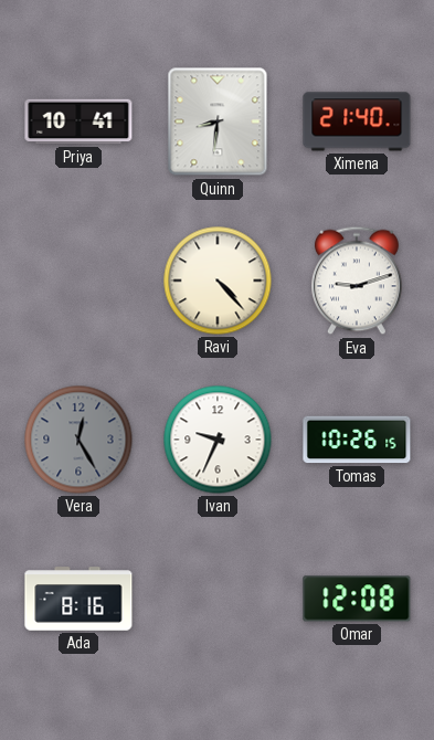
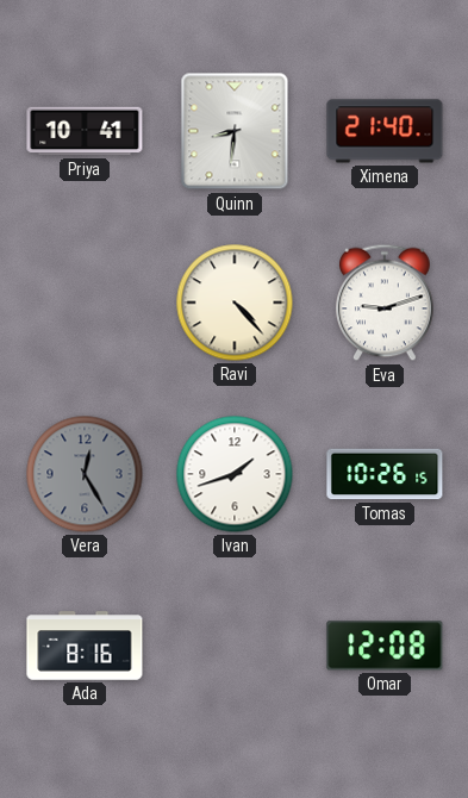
Ivan: 9:34 -> 1:42 (235, 474)
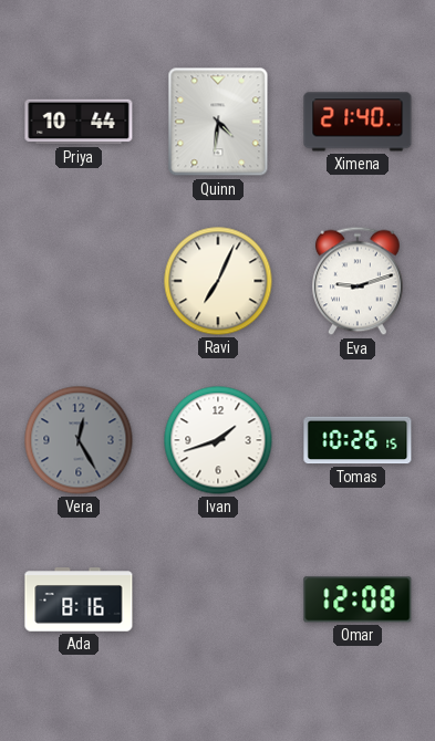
Priya: 10:41 -> 10:44 (79, 122)
Quinn: 8:31 -> 4:31 (218, 122)
Ravi: 4:23 -> 7:04 (218, 281)
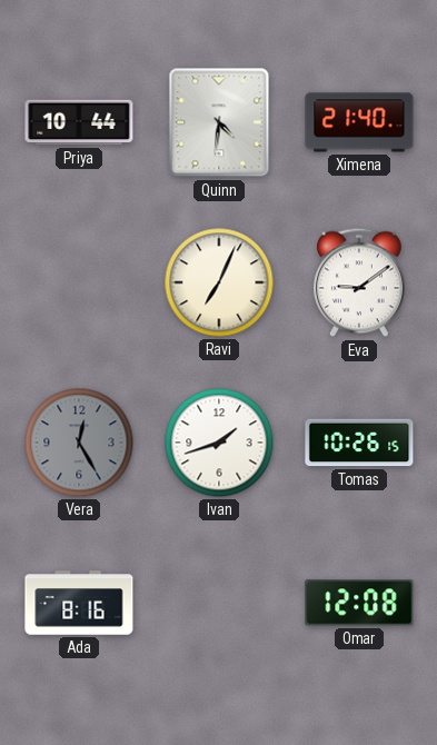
Eva: 9:12 -> 9:09 (360, 282)
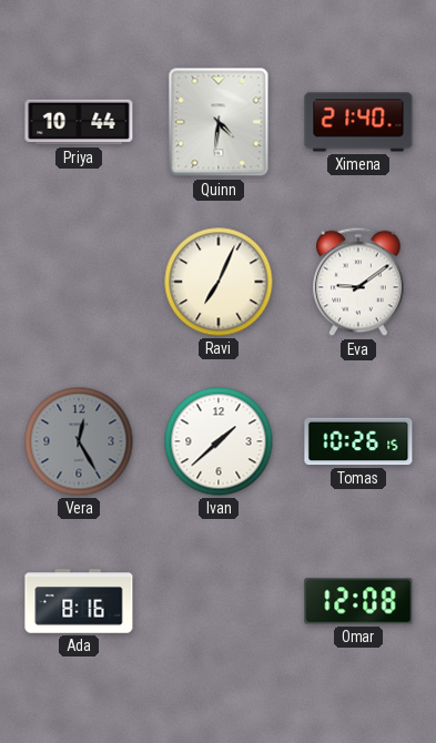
Ivan: 1:42 -> 1:38 (219, 441)
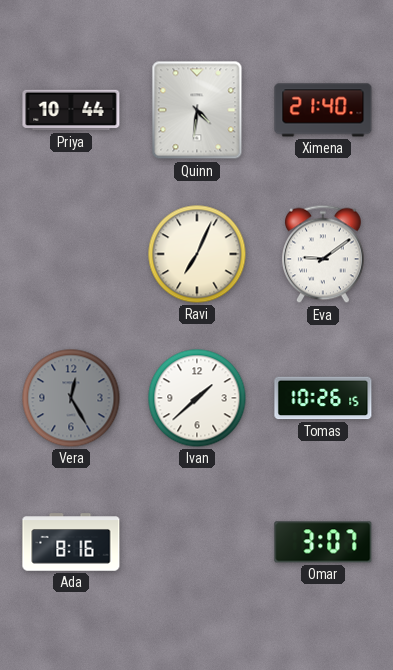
Omar: 12:08 -> 3:07 (323, 542)
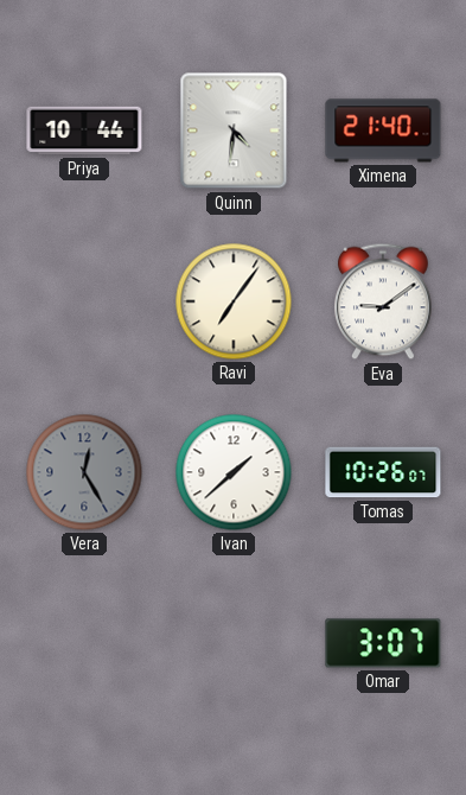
Ravi: 7:04 -> 7:06 (234, 301)
Tomas: 10:26:15 -> 10:26:07 (383, 472)
Ada: 8:16 -> none (71, 542)
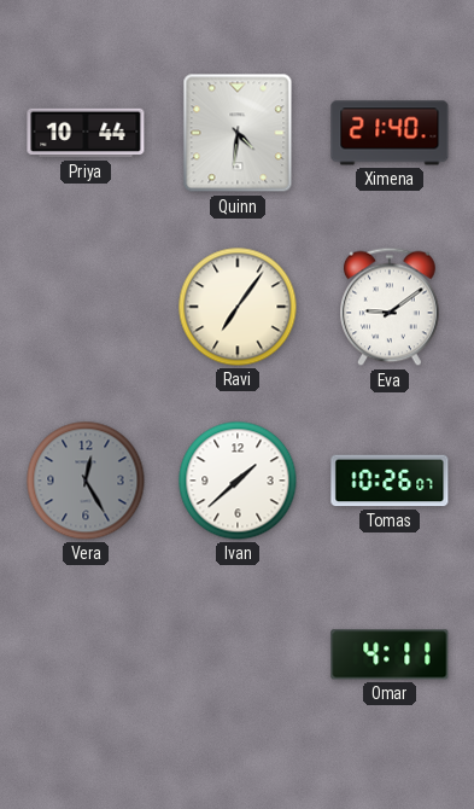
Omar: 3:07 -> 4:11 (390, 654)
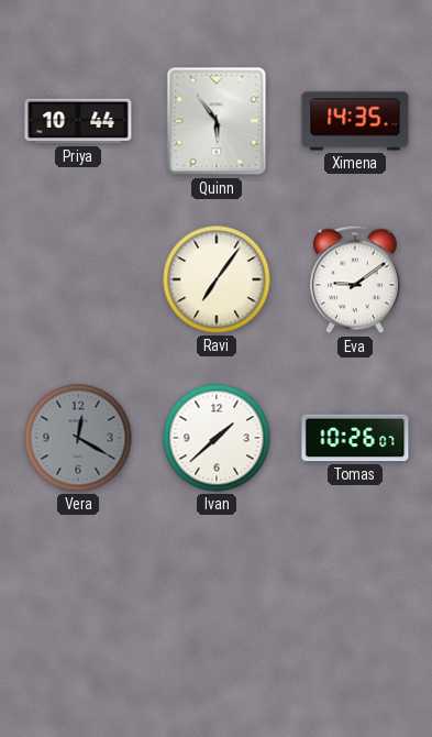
Quinn: 4:31 -> 5:54 (217, 121)
Ximena: 21:40 -> 14:35 (355, 121)
Vera: 12:25 -> 12:20 (78, 438)
Omar: 4:11 -> none (390, 654)
